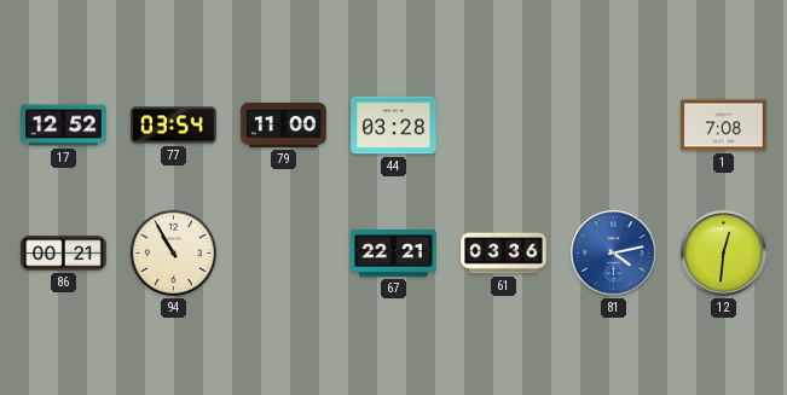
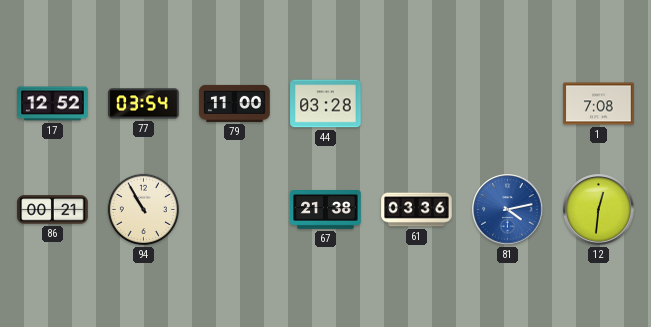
67: 22:21 -> 21:38 (326, 210)
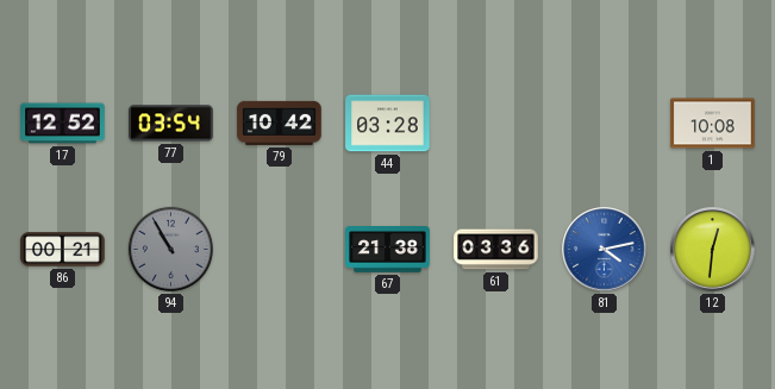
79: 11:00 -> 10:42 (280, 123)
1: 7:08 -> 10:08 (713, 124)
94 dial: cream -> grey (170, 249)
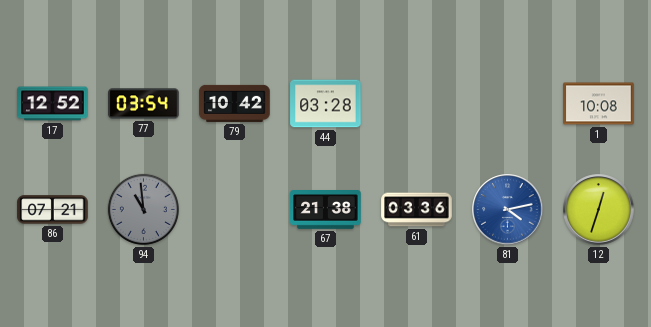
86: 00:21 -> 07:21 (53, 210)
94: 10:55 -> 10:59 (143, 209)
12: 12:31 -> 12:33 (599, 210)
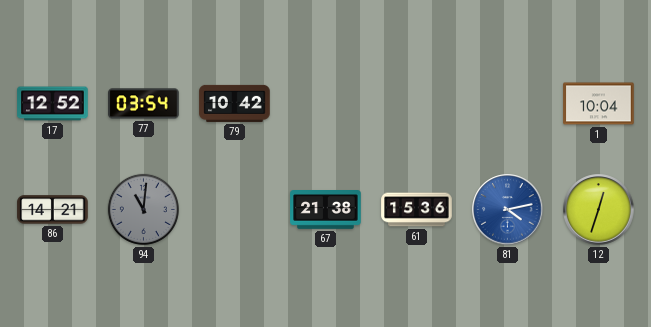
44: 03:28 -> none (326, 104)
1: 10:08 -> 10:04 (599, 104)
86: 07:21 -> 14:21 (53, 210)
94: 10:59 -> 11:01 (143, 209)
61: 03:36 -> 15:36 (417, 210)
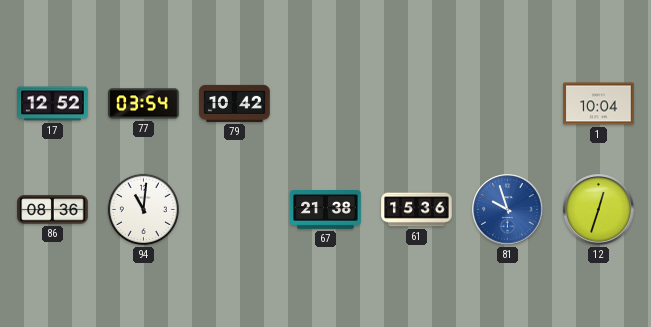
86: 14:21 -> 08:36 (53, 210)
94 dial: grey -> white (143, 209)
81: 4:13 -> 9:57 (508, 210)
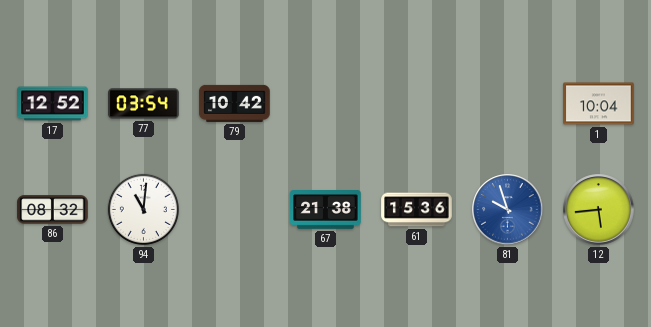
86: 08:36 -> 08:32 (53, 210)
12: 12:33 -> 5:44 (599, 210)
